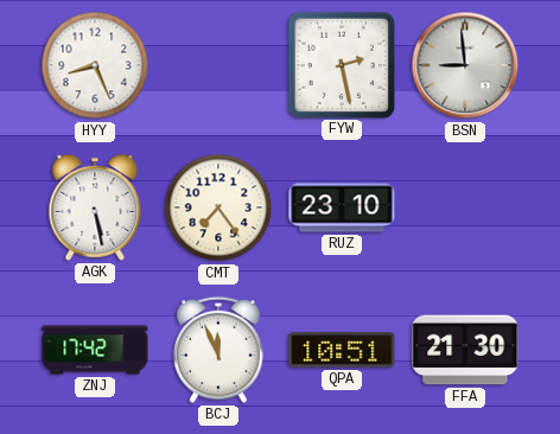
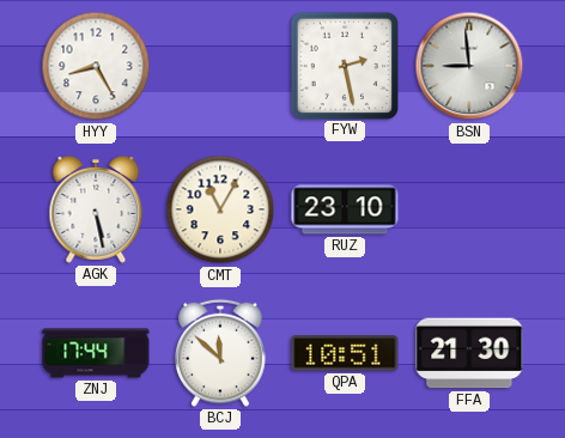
HYY: 8:26 -> 8:25 (96, 66)
CMT: 7:24 -> 11:05 (220, 209)
ZNJ: 17:42 -> 17:44 (96, 353)
BCJ: 11:56 -> 11:52 (220, 353)
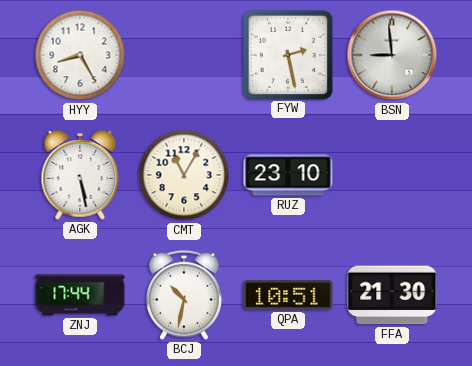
BCJ: 11:52 -> 10:32 (184, 295)
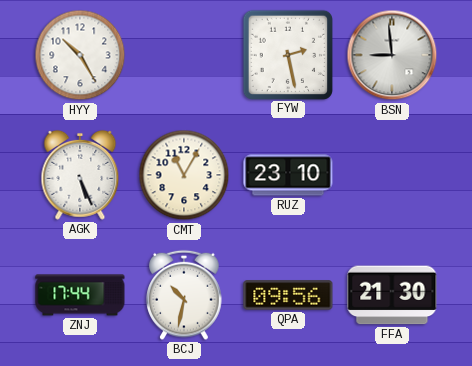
HYY: 8:25 -> 10:25 (80, 55)
AGK: 5:28 -> 5:26 (80, 175)
QPA: 10:51 -> 09:56 (288, 295)
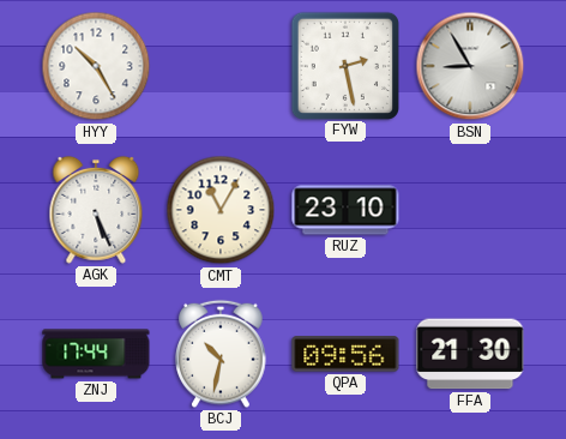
BSN: 8:59 -> 8:55 (470, 66)
